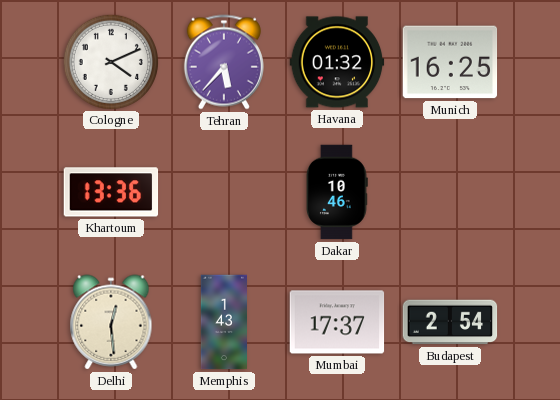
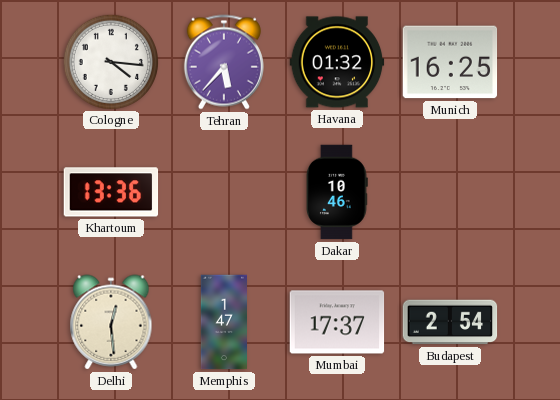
Cologne: 4:11 -> 4:16 (110, 61)
Memphis: 1:43 -> 1:47 (223, 322)
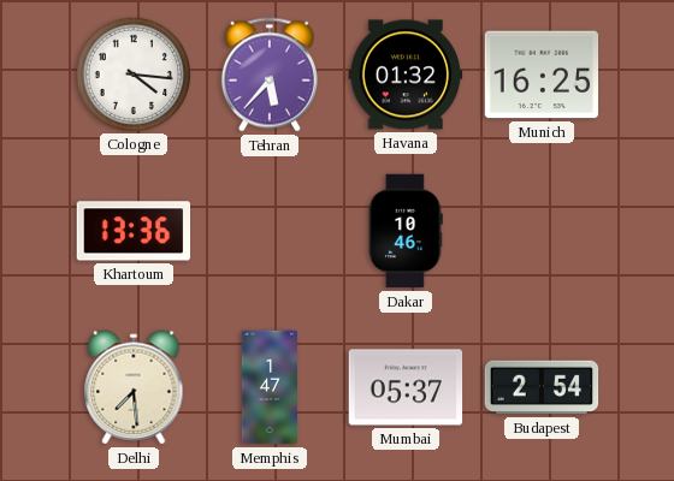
Delhi: 12:29 -> 7:29 (134, 387)
Mumbai: 17:37 -> 05:37 (406, 387)
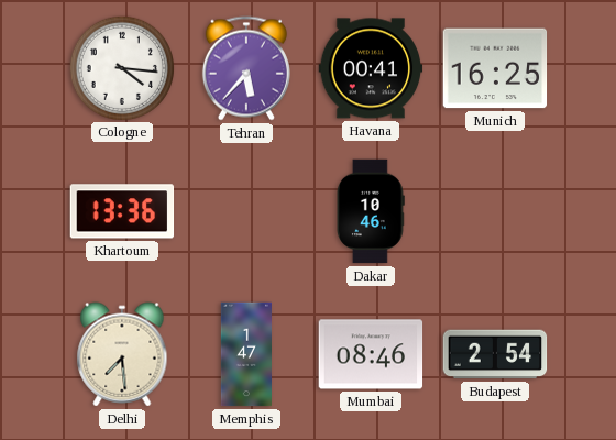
Havana: 01:32 -> 00:41 (371, 68)
Mumbai: 05:37 -> 08:46 (371, 354)
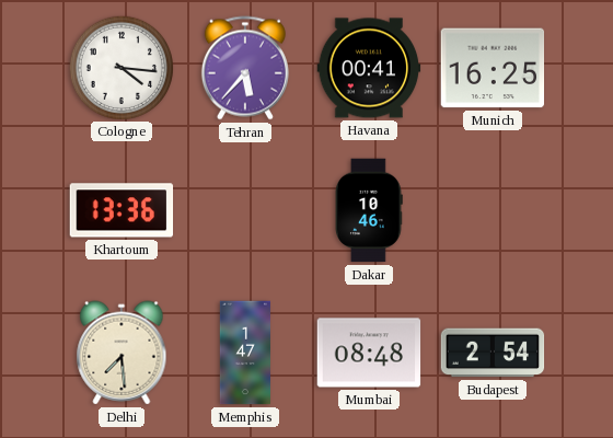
Mumbai: 08:46 -> 08:48 (369, 353)
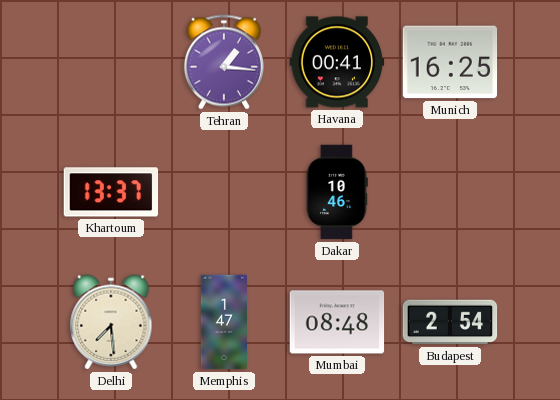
Cologne: 4:16 -> none (120, 67)
Tehran: 5:37 -> 1:16 (224, 62)
Khartoum: 13:36 -> 13:37 (111, 192)
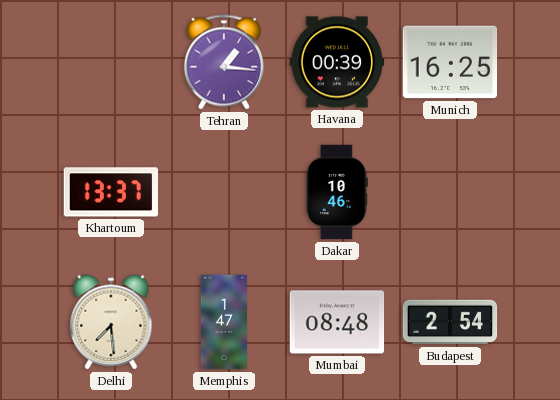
Havana: 00:41 -> 00:39 (337, 62)
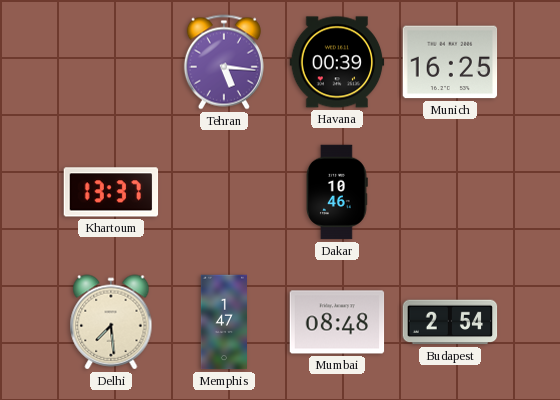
Tehran: 1:16 -> 5:16 (224, 62)
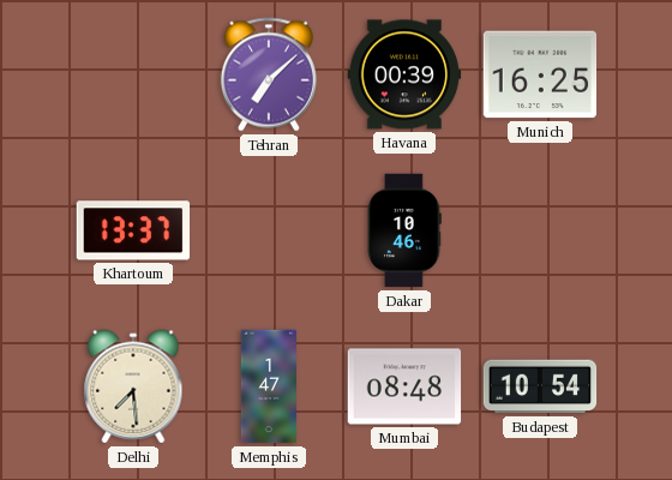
Tehran: 5:16 -> 7:08 (269, 74)
Budapest: 2:54 -> 10:54 (540, 386)
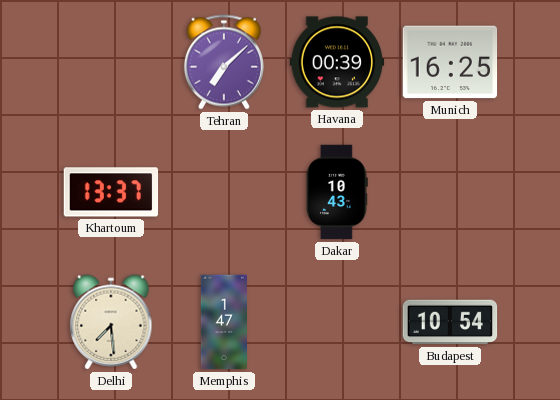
Dakar: 10:46 -> 10:43 (338, 192)
Mumbai: 08:48 -> none (404, 386)
